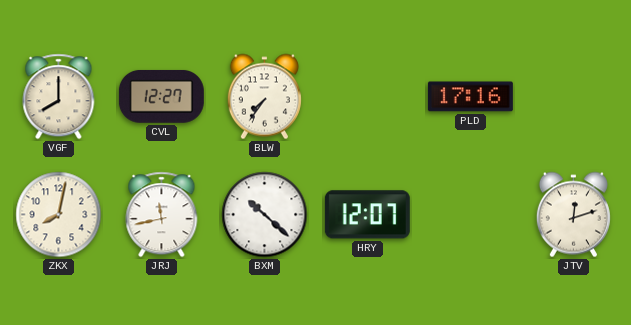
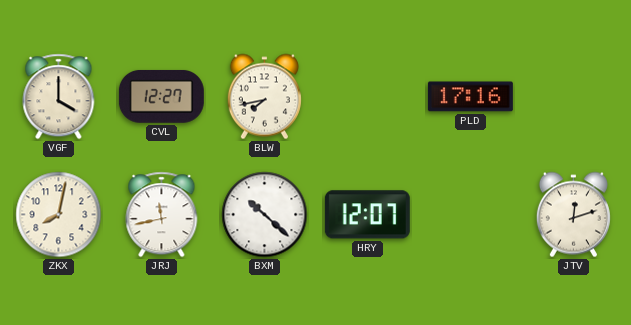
VGF: 8:00 -> 4:00 (59, 97)
BLW: 7:36 -> 7:43 (264, 97)
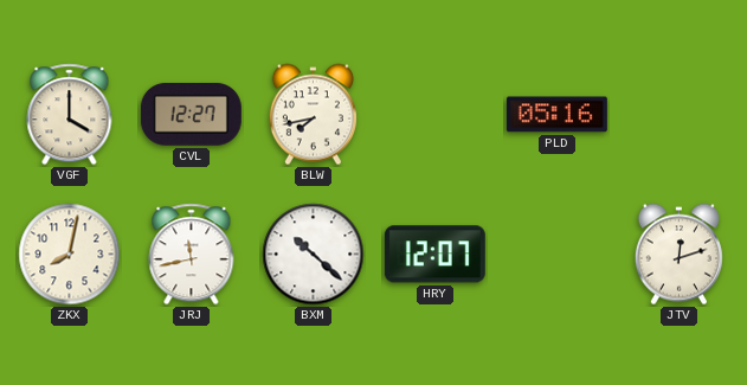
PLD: 17:16 -> 05:16 (556, 115)
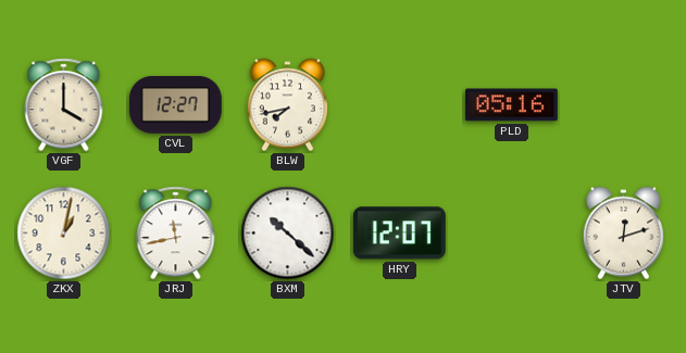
ZKX: 8:02 -> 1:02 (64, 234)
